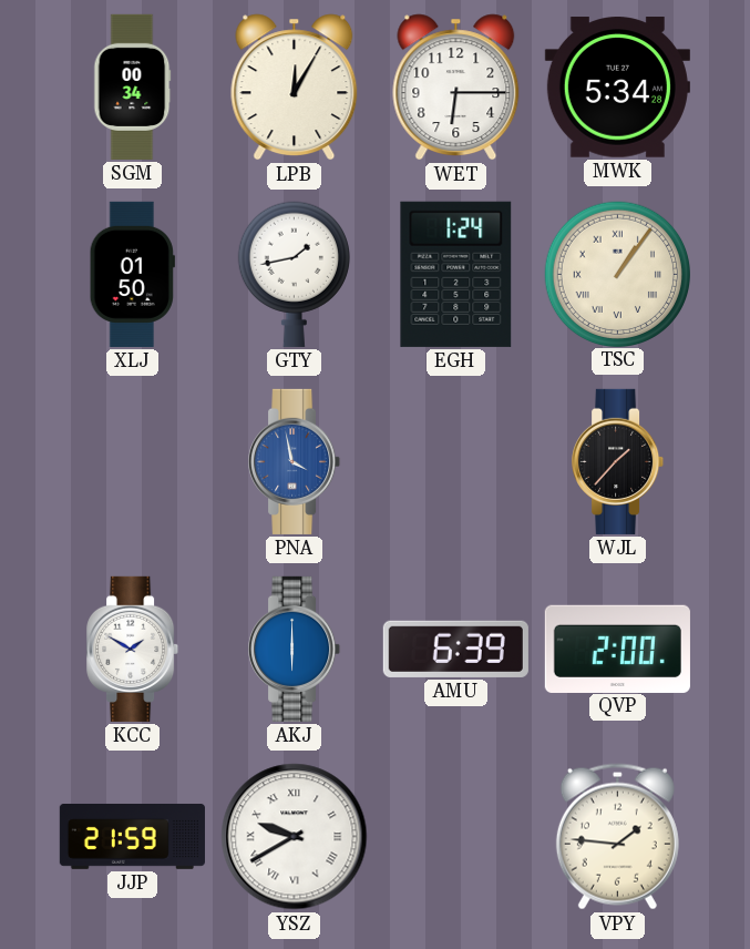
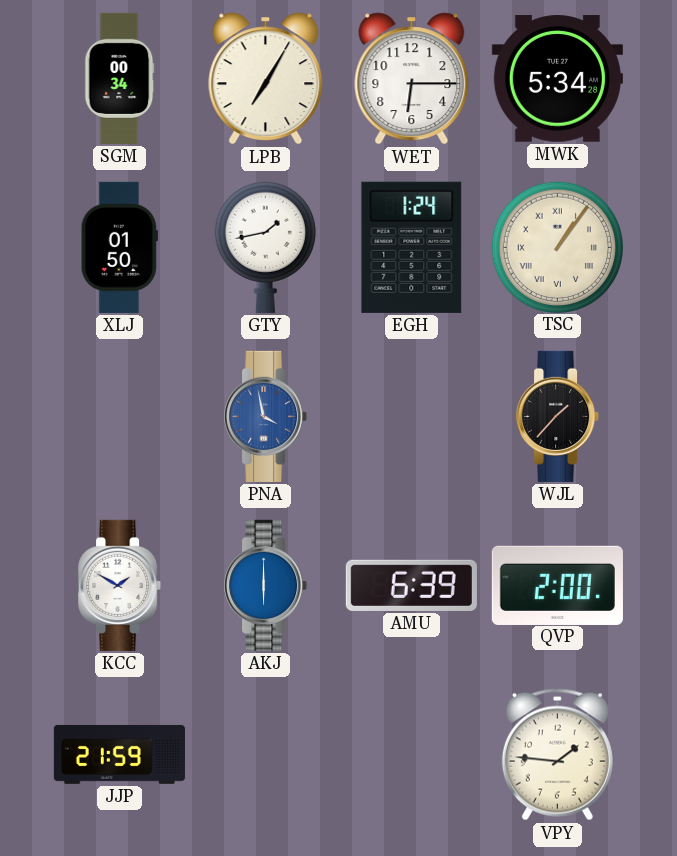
LPB: 12:05 -> 7:05 (266, 79)
YSZ: 9:40 -> none (295, 837)
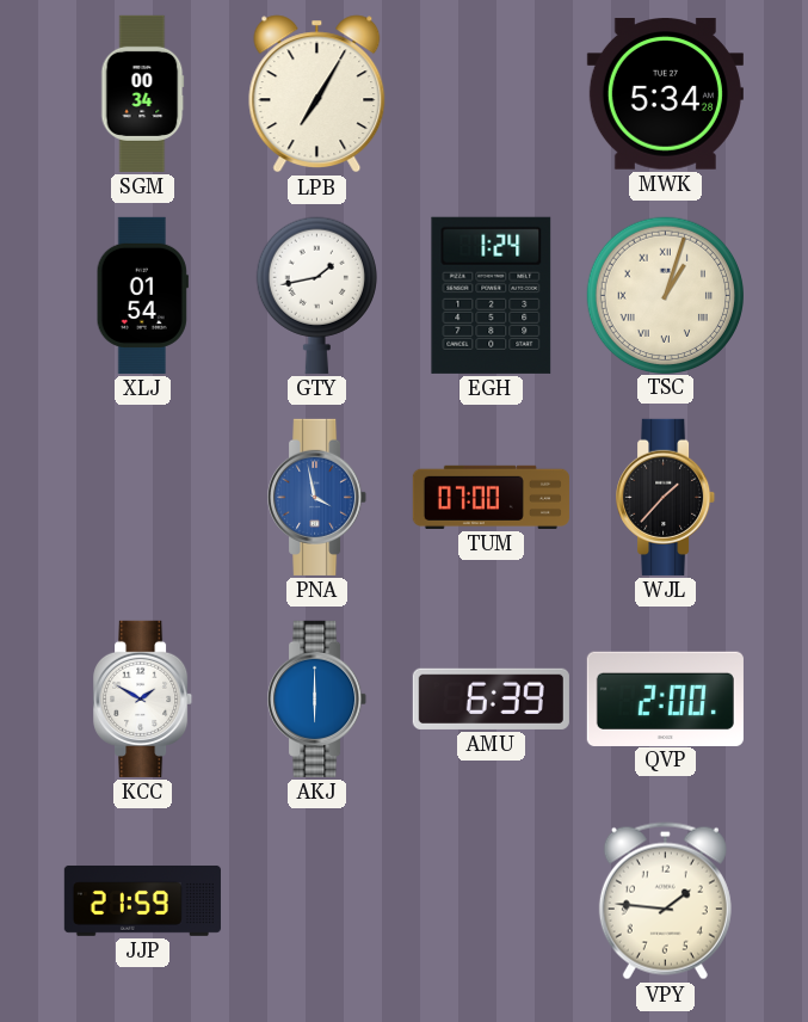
WET: 6:15 -> none (412, 79)
XLJ: 01:50 -> 01:54 (142, 295)
TSC: 1:06 -> 1:03 (665, 295)
TUM: none -> 07:00 (491, 497)
